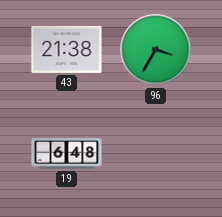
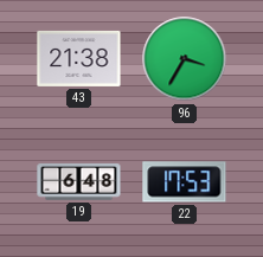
22: none -> 17:53 (185, 182)
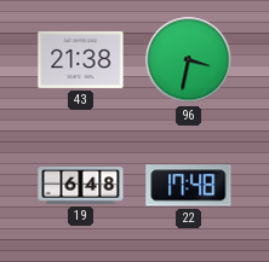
96: 3:35 -> 3:32 (189, 60)
22: 17:53 -> 17:48 (189, 186)
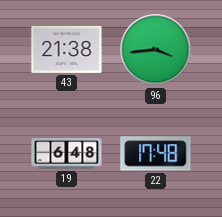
96: 3:32 -> 3:44 (156, 50)
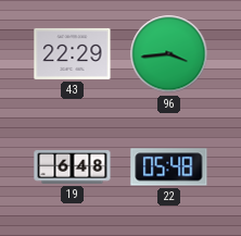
43: 21:38 -> 22:29 (73, 53)
22: 17:48 -> 05:48 (169, 167)
